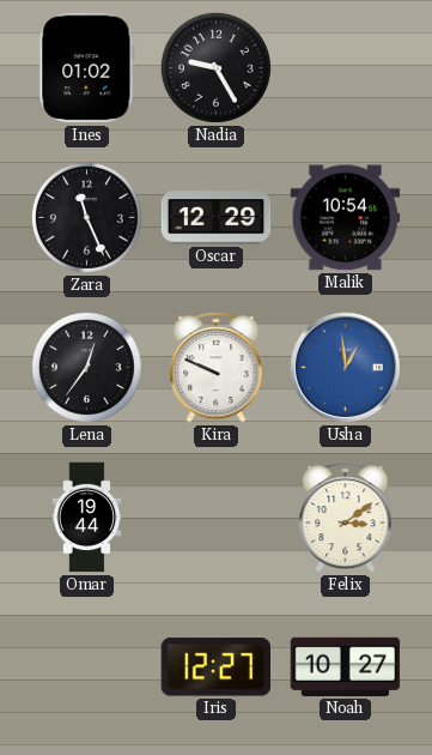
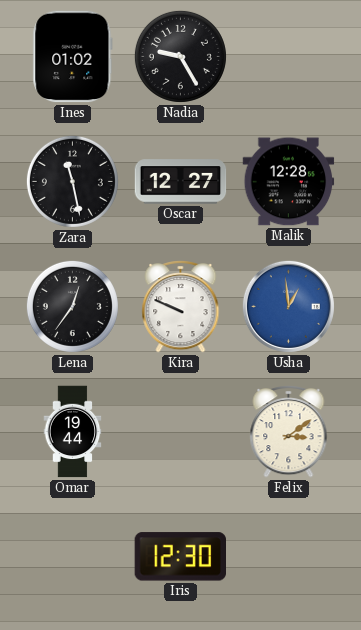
Zara: 11:26 -> 11:28 (72, 181)
Oscar: 12:29 -> 12:27 (181, 182)
Malik: 10:54 -> 12:28 (289, 182)
Iris: 12:27 -> 12:30 (180, 557)
Noah: 10:27 -> none (346, 666)
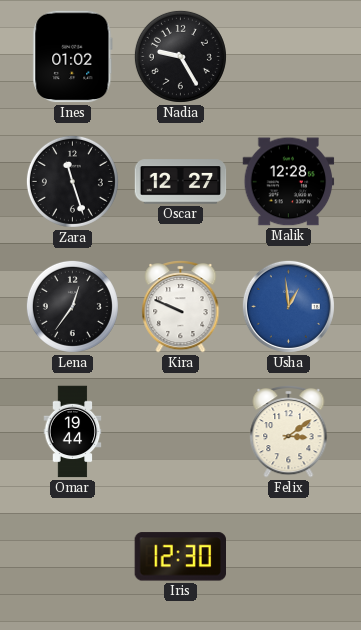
Zara: 11:28 -> 11:27 (72, 181)
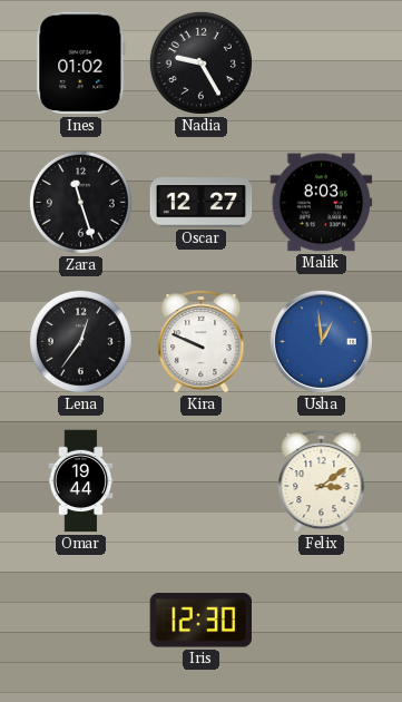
Malik: 12:28 -> 8:03 (322, 203)
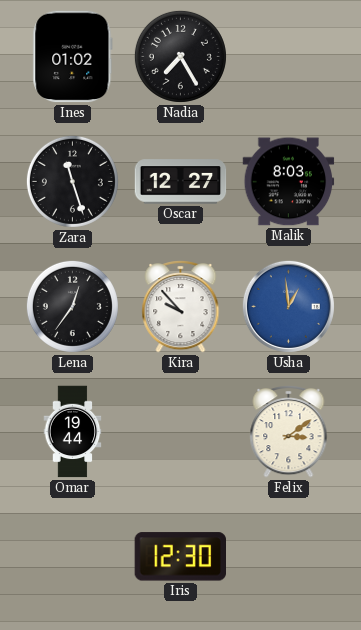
Nadia: 9:25 -> 7:25 (180, 56)
Kira: 9:49 -> 9:53 (181, 307)
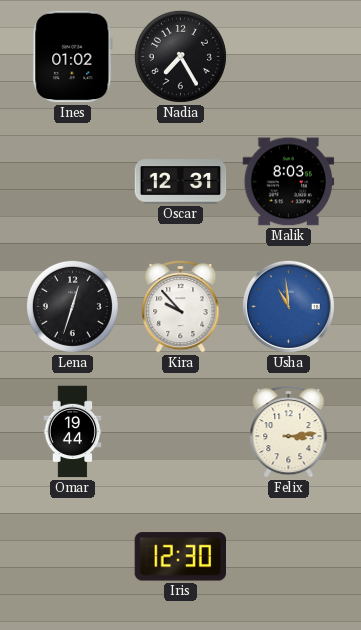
Zara: 11:27 -> none (72, 181)
Oscar: 12:27 -> 12:31 (181, 182)
Lena: 12:36 -> 12:33 (72, 306)
Usha: 12:59 -> 10:59 (288, 306)
Felix: 3:09 -> 3:14 (289, 432)
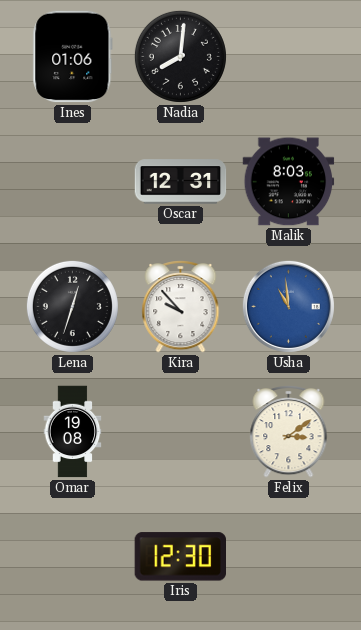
Ines: 01:02 -> 01:06 (73, 57)
Nadia: 7:25 -> 8:01 (180, 56)
Omar: 19:44 -> 19:08 (73, 432)
Felix: 3:14 -> 3:09 (289, 432)
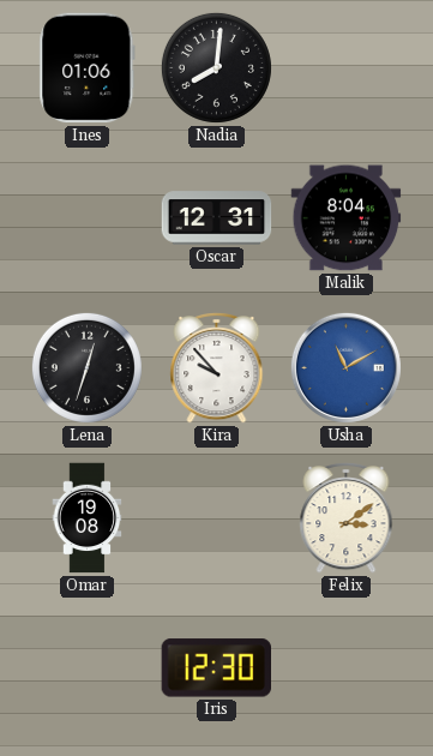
Malik: 8:03 -> 8:04 (347, 218)
Usha: 10:59 -> 11:10 (345, 367)
